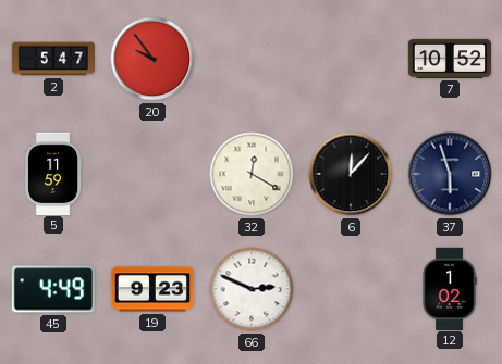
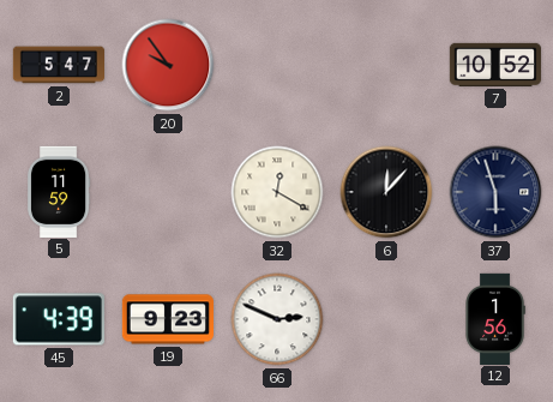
45: 4:49 -> 4:39 (59, 319)
12: 1:02 -> 1:56 (495, 318)
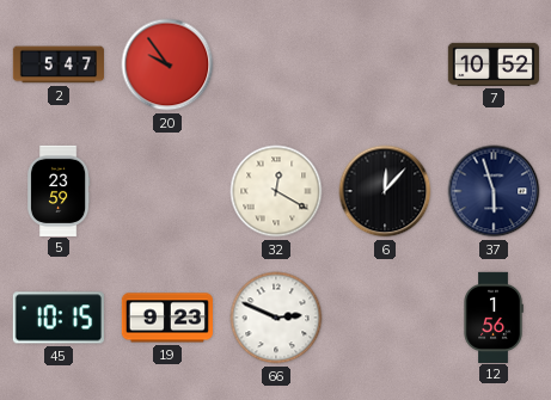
5: 11:59 -> 23:59 (60, 190)
45: 4:39 -> 10:15 (59, 318)
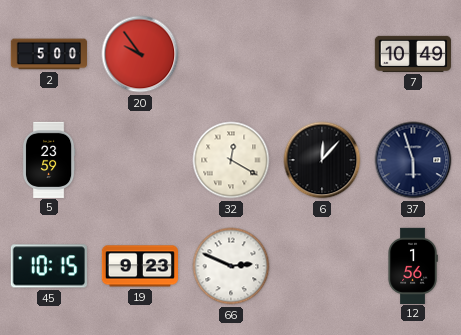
2: 5:47 -> 5:00 (48, 54)
7: 10:52 -> 10:49 (412, 54)
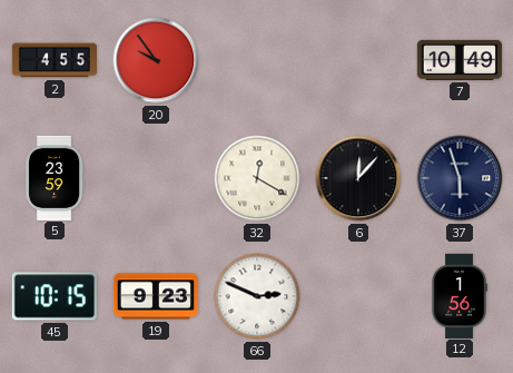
2: 5:00 -> 4:55 (53, 60)
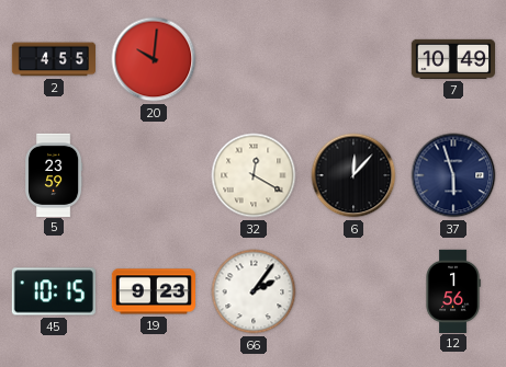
20: 9:54 -> 10:01 (154, 59)
66: 2:49 -> 2:06 (254, 291)
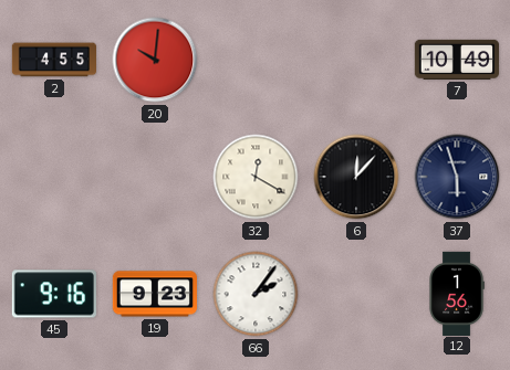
5: 23:59 -> none (55, 174)
45: 10:15 -> 9:16 (54, 294)
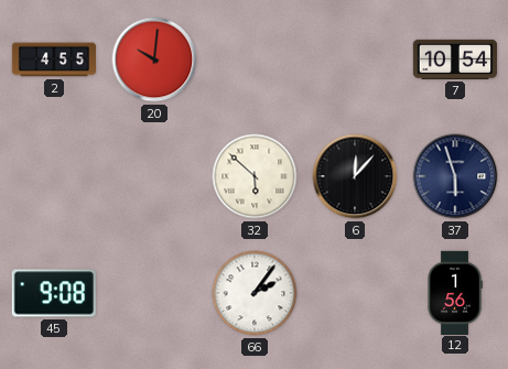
7: 10:49 -> 10:54 (454, 59)
32: 12:20 -> 5:52 (255, 176)
45: 9:16 -> 9:08 (54, 293)
19: 9:23 -> none (154, 294)
